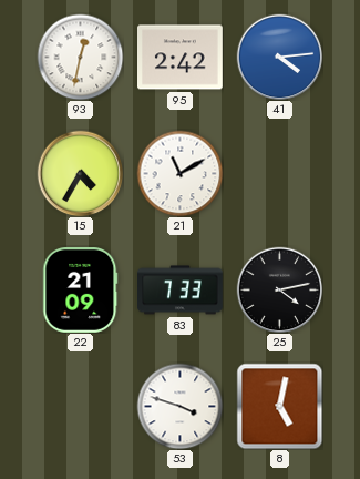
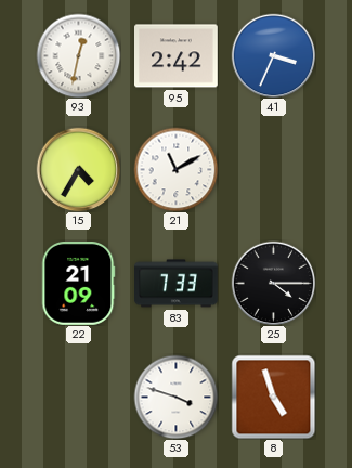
41: 4:14 -> 3:34 (273, 55)
25: 4:13 -> 4:15 (273, 283)
8: 5:02 -> 4:57 (273, 396)
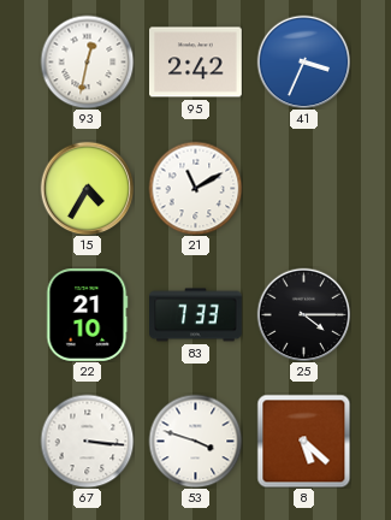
22: 21:09 -> 21:10 (88, 315)
67: none -> 3:16 (87, 441)
8: 4:57 -> 5:22 (303, 441)
